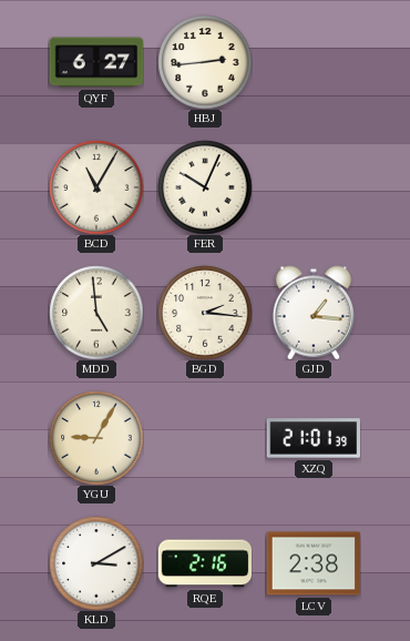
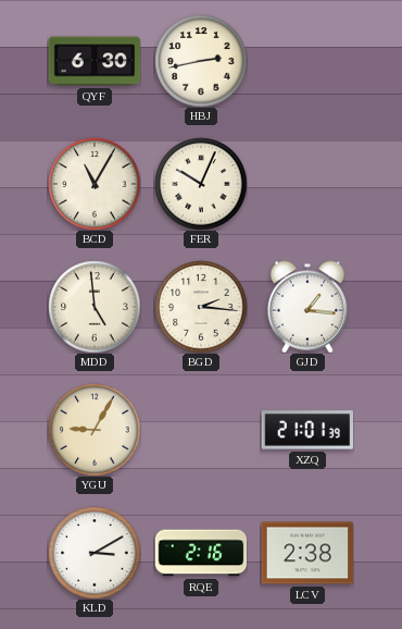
QYF: 6:27 -> 6:30 (95, 61)
HBJ: 2:44 -> 2:43 (201, 61)
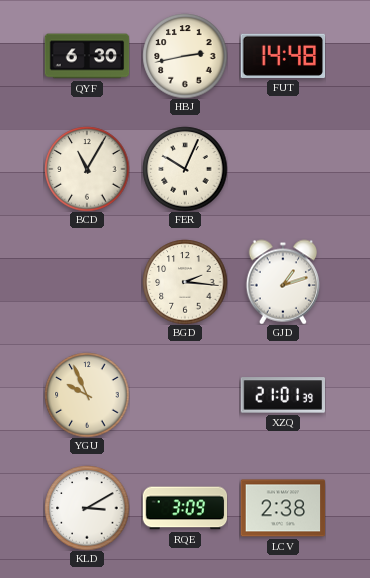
FUT: none -> 14:48 (283, 56)
MDD: 4:59 -> none (95, 307)
GJD: 1:16 -> 1:12 (283, 282)
YGU: 9:05 -> 9:56 (87, 395)
RQE: 2:16 -> 3:09 (185, 508)
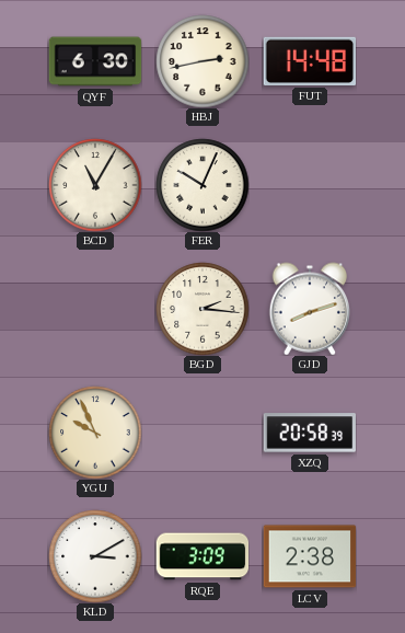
GJD: 1:12 -> 8:12 (310, 309)
XZQ: 21:01 -> 20:58 (310, 433)
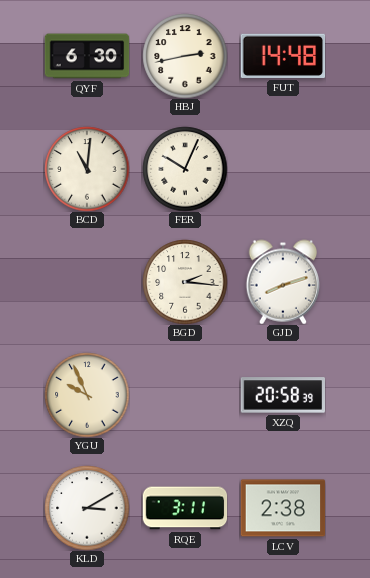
BCD: 11:05 -> 11:01 (87, 169)
RQE: 3:09 -> 3:11 (185, 508)
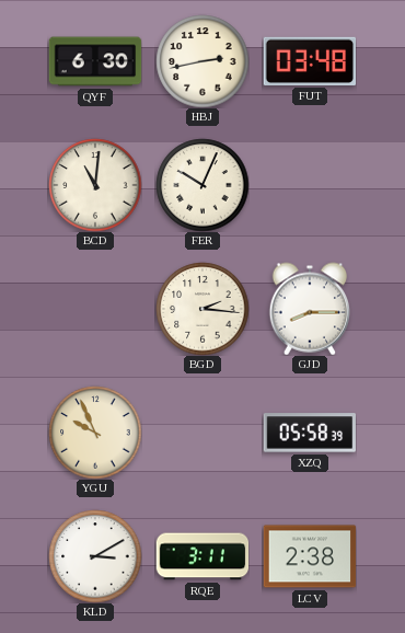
FUT: 14:48 -> 03:48 (310, 61)
GJD: 8:12 -> 8:15 (310, 309)
XZQ: 20:58 -> 05:58 (310, 433)
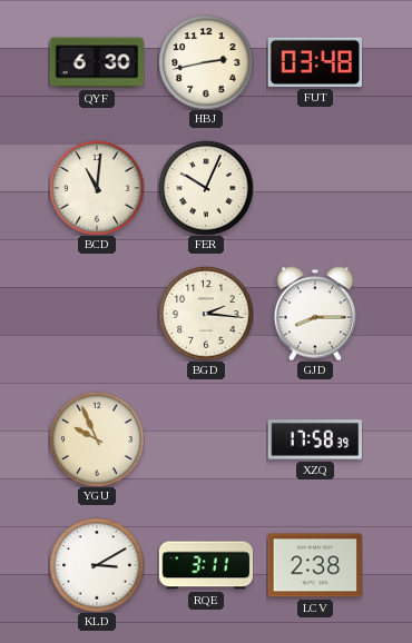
XZQ: 05:58 -> 17:58 (315, 439)
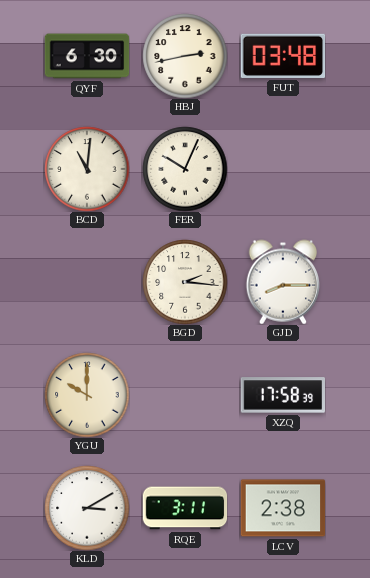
YGU: 9:56 -> 10:00 (87, 395)
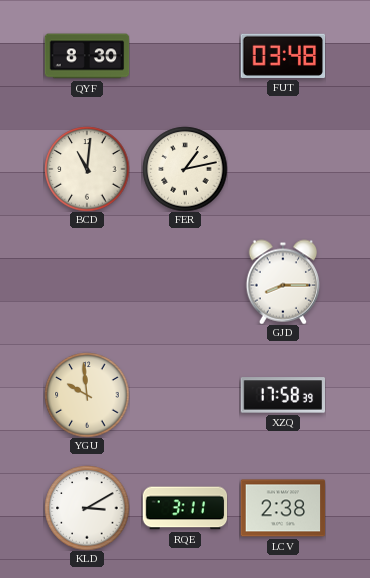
QYF: 6:30 -> 8:30 (87, 56)
HBJ: 2:43 -> none (185, 56)
FER: 10:04 -> 1:13 (185, 169)
BGD: 2:16 -> none (185, 282)
YGU: 10:00 -> 9:59 (87, 395)
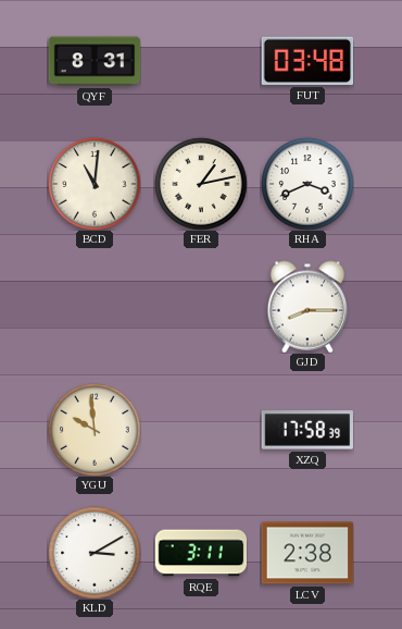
QYF: 8:30 -> 8:31 (95, 61)
RHA: none -> 3:41 (307, 184)
